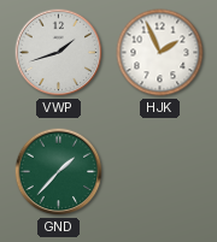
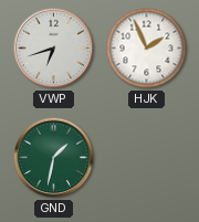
VWP: 1:42 -> 6:42 (54, 49)
GND: 1:37 -> 1:32 (54, 158)
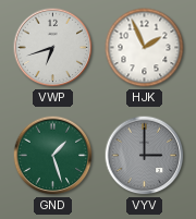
GND: 1:32 -> 1:27 (53, 156)
VYV: none -> 3:00 (145, 156)
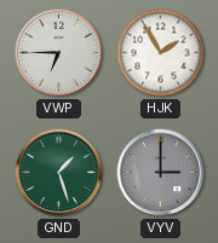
VWP: 6:42 -> 6:45 (59, 53)
HJK: 1:56 -> 1:55 (161, 53)
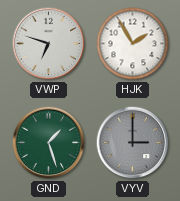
VWP: 6:45 -> 6:48 (49, 44)
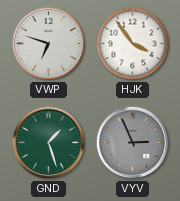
HJK: 1:55 -> 3:54 (133, 44)
VYV: 3:00 -> 2:56 (133, 143)
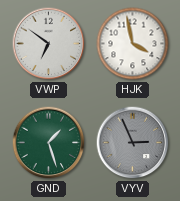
VWP: 6:48 -> 6:51 (49, 44)
HJK: 3:54 -> 3:58 (133, 44)
